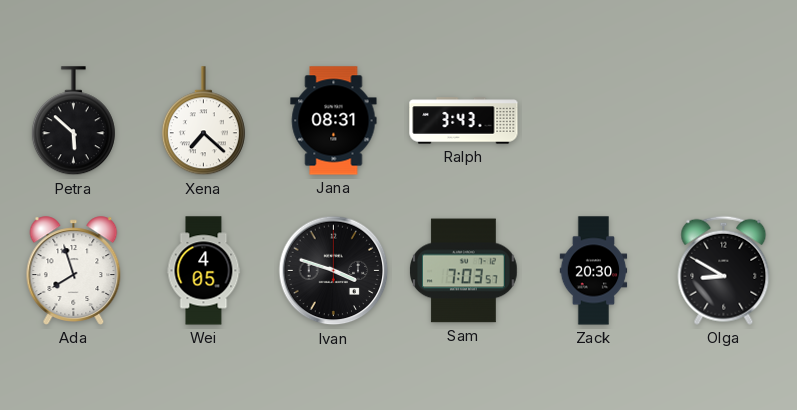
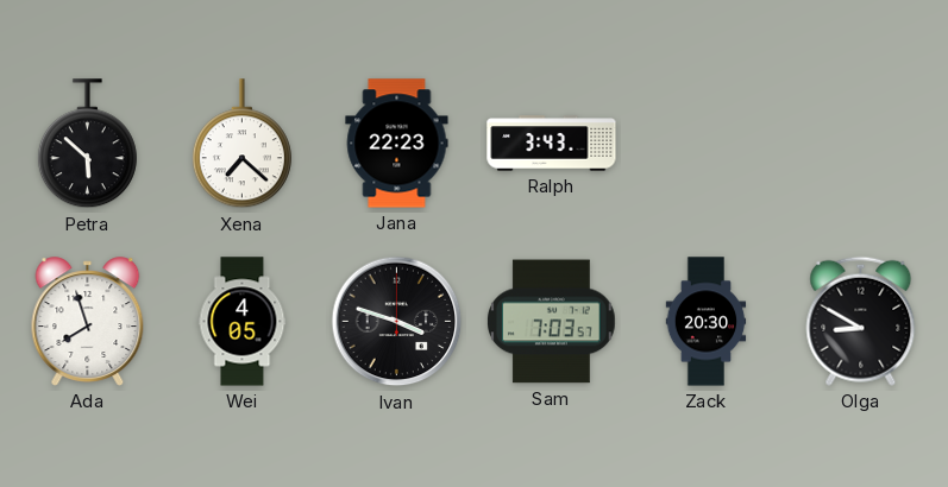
Jana: 08:31 -> 22:23 (397, 144)
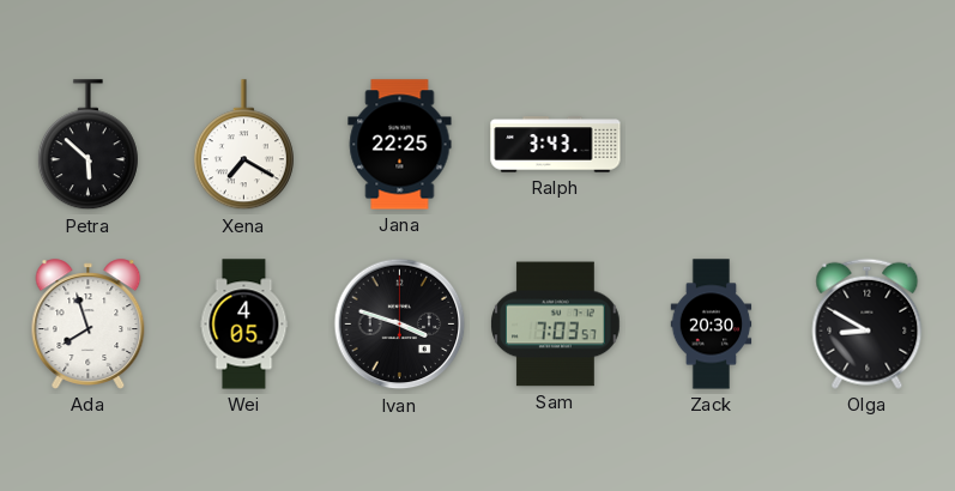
Xena: 7:22 -> 7:20 (243, 145)
Jana: 22:23 -> 22:25 (400, 145)
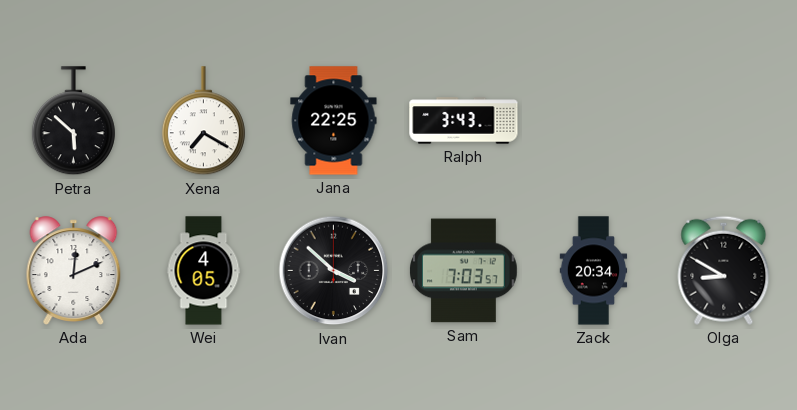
Ada: 7:57 -> 12:11 (74, 271)
Ivan: 3:48 -> 3:52 (334, 271)
Zack: 20:30 -> 20:34 (594, 271)
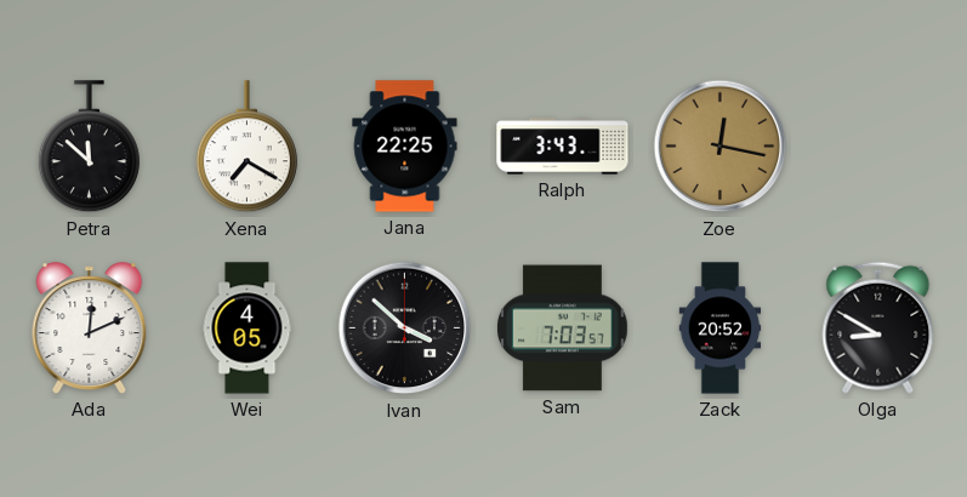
Petra: 5:52 -> 11:52 (89, 147)
Zoe: none -> 12:17 (721, 147)
Zack: 20:34 -> 20:52 (721, 329)
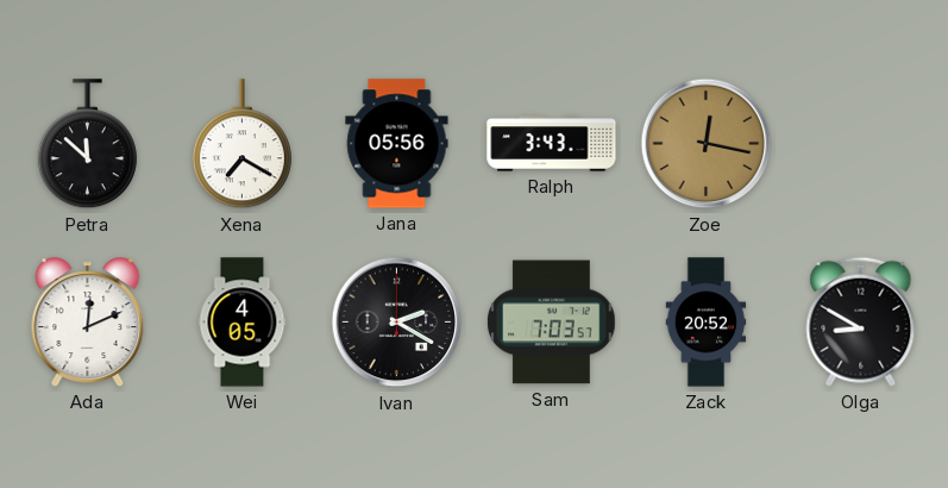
Jana: 22:25 -> 05:56 (397, 144)
Ivan: 3:52 -> 2:20 (397, 323)
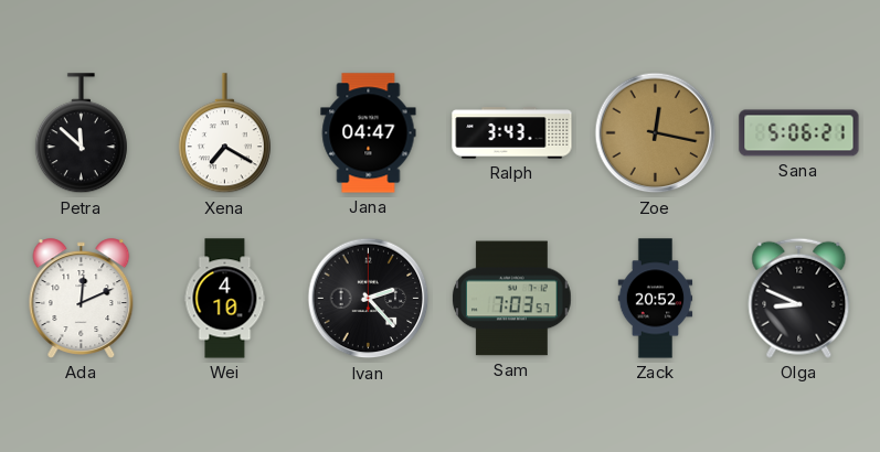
Jana: 05:56 -> 04:47 (369, 133)
Sana: none -> 5:06 (799, 133)
Wei: 4:05 -> 4:10 (225, 299)
Ivan: 2:20 -> 2:23 (369, 299)
Olga: 8:50 -> 8:49 (799, 298)
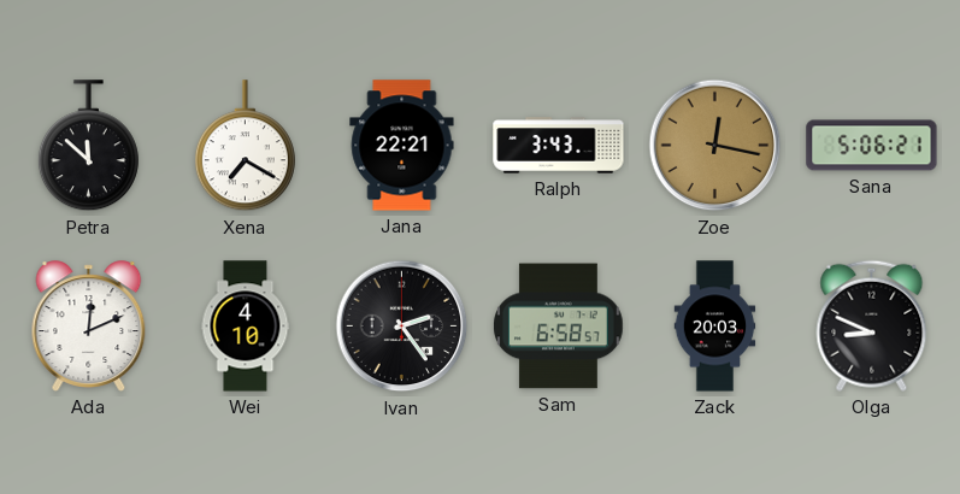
Jana: 04:47 -> 22:21 (402, 146)
Ivan: 2:23 -> 2:24 (402, 327)
Sam: 7:03 -> 6:58 (559, 327)
Zack: 20:52 -> 20:03 (715, 327)
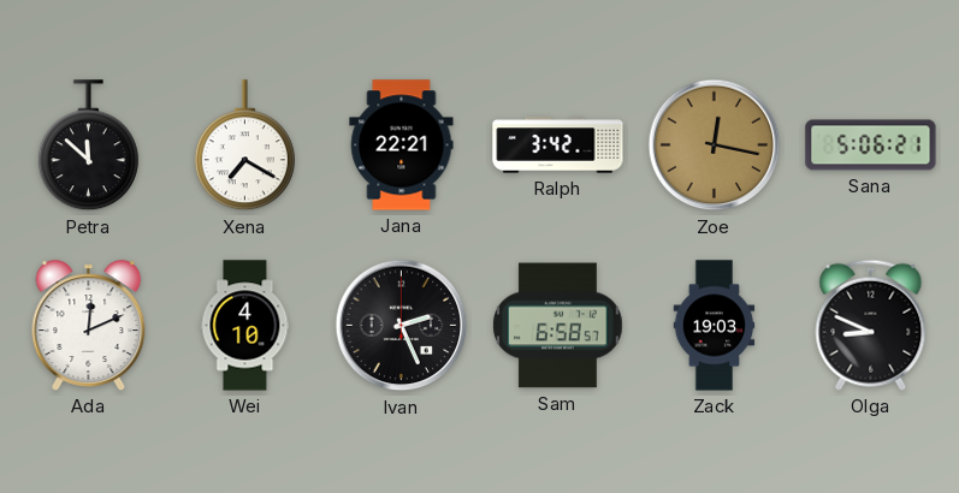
Ralph: 3:43 -> 3:42 (558, 145)
Ivan: 2:24 -> 2:26 (402, 326)
Zack: 20:03 -> 19:03 (715, 326)
